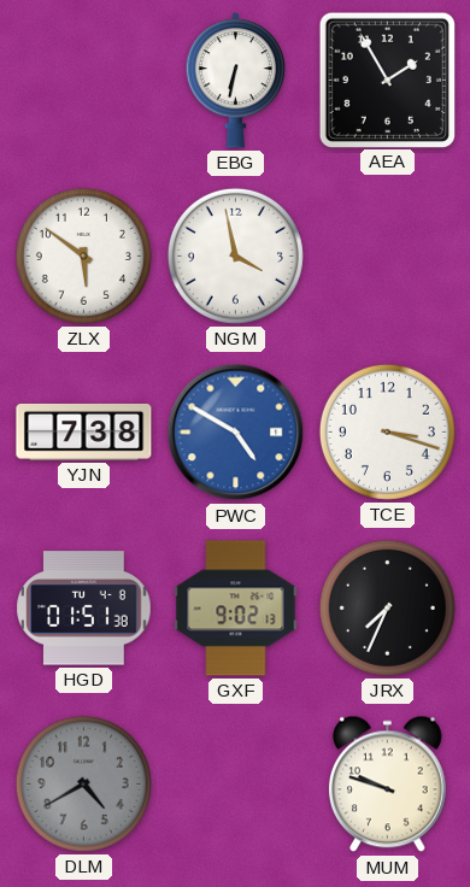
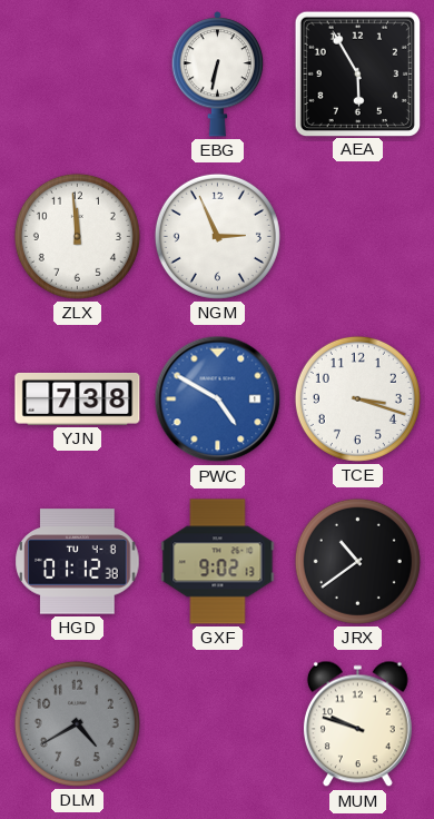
AEA: 1:55 -> 5:55 (357, 73)
ZLX: 5:51 -> 11:59 (77, 236)
NGM: 3:58 -> 2:56 (217, 236)
HGD: 01:51 -> 01:12 (78, 562)
JRX: 7:34 -> 10:39 (357, 561)
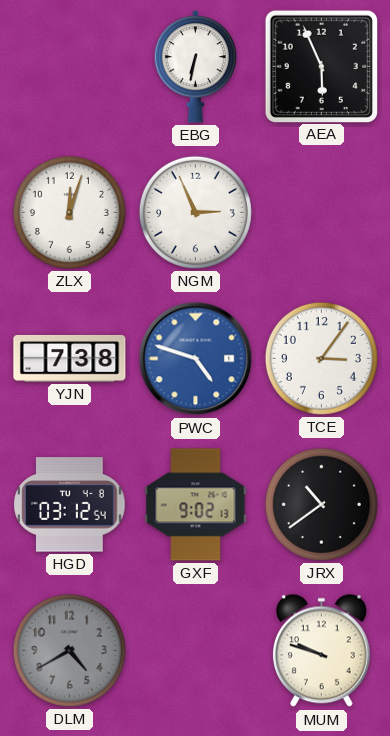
AEA: 5:55 -> 5:56 (321, 66)
ZLX: 11:59 -> 12:03 (69, 212)
PWC: 4:50 -> 4:48 (196, 359)
TCE: 3:18 -> 3:06 (321, 358)
HGD: 01:12 -> 03:12 (70, 505)
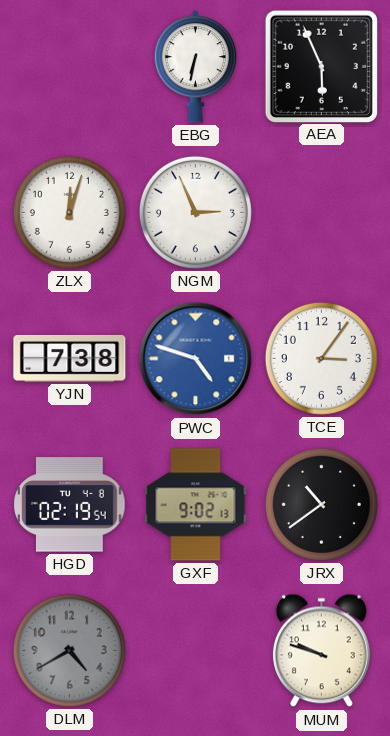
HGD: 03:12 -> 02:19 (70, 505)
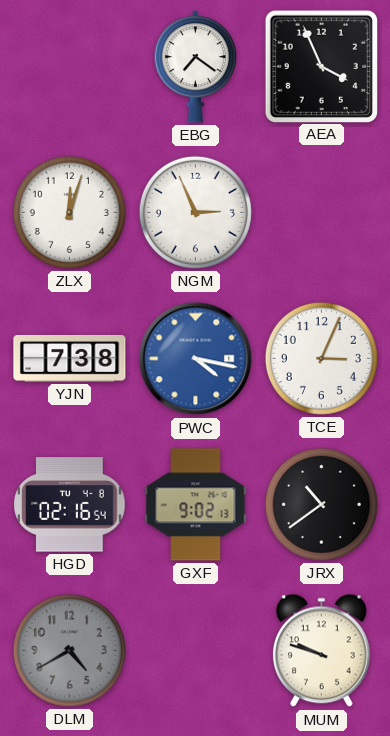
EBG: 6:32 -> 7:21 (196, 67)
AEA: 5:56 -> 3:56 (321, 66)
PWC: 4:48 -> 4:17 (196, 359)
TCE: 3:06 -> 3:04 (321, 358)
HGD: 02:19 -> 02:16 (70, 505)
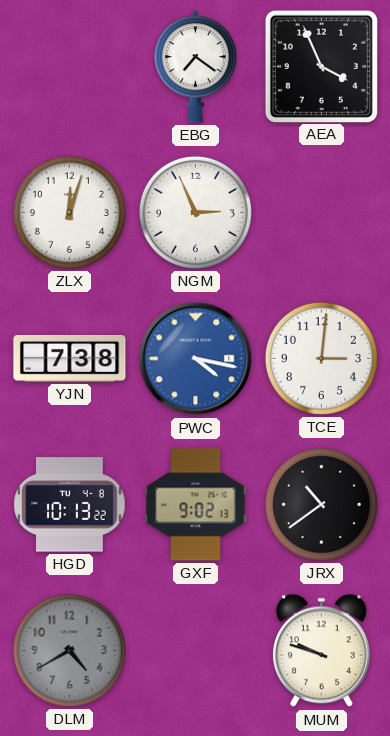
TCE: 3:04 -> 3:01 (321, 358)
HGD: 02:16 -> 10:13 (70, 505)
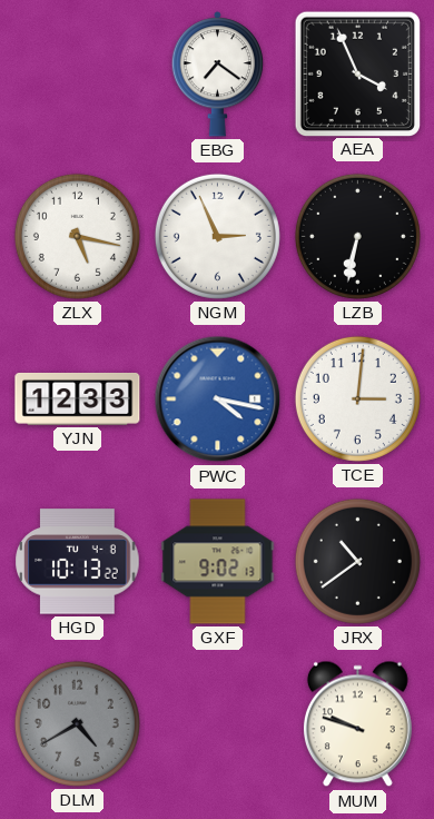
ZLX: 12:03 -> 5:17 (77, 236)
LZB: none -> 6:32 (357, 236)
YJN: 7:38 -> 12:33 (78, 398)
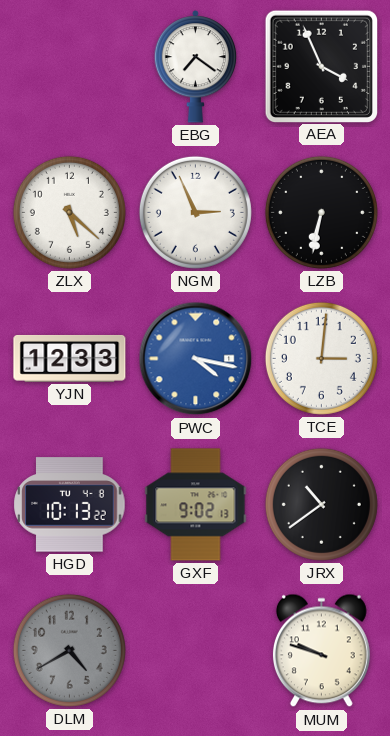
ZLX: 5:17 -> 5:22 (69, 212)
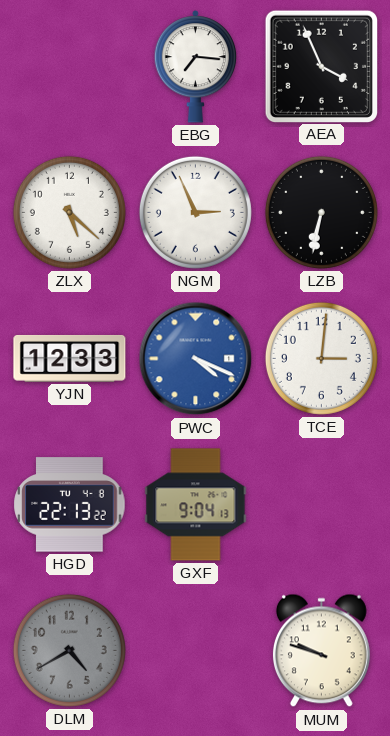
EBG: 7:21 -> 7:16 (196, 67)
PWC: 4:17 -> 4:19 (196, 359)
HGD: 10:13 -> 22:13 (70, 505)
GXF: 9:02 -> 9:04 (196, 505)
JRX: 10:39 -> none (321, 504)
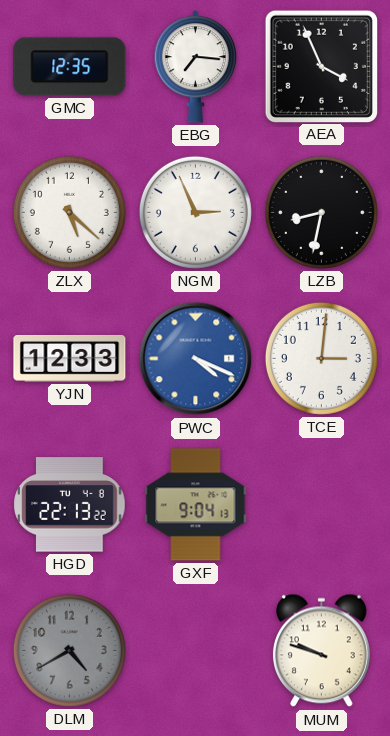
GMC: none -> 12:35 (70, 67)
LZB: 6:32 -> 8:32 (321, 212)
